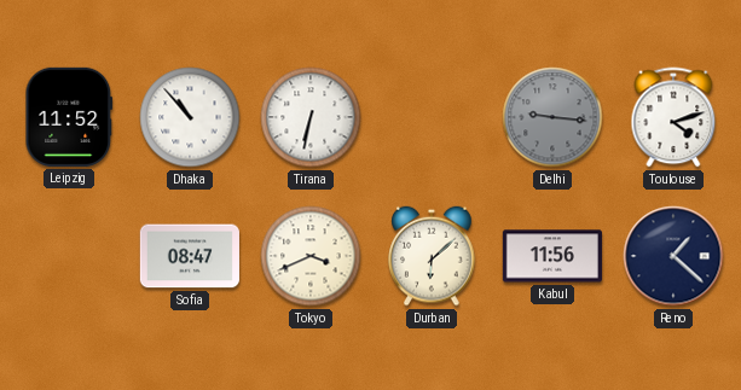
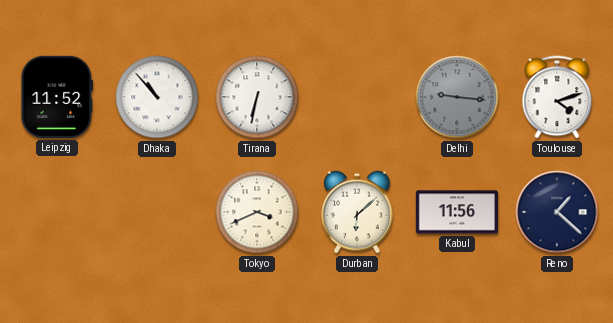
Sofia: 08:47 -> none (190, 256)
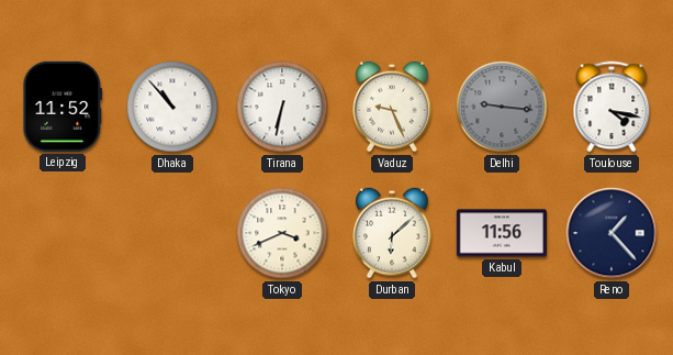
Vaduz: none -> 9:26 (392, 107)
Toulouse: 4:12 -> 4:17 (612, 107)
Reno: 1:22 -> 1:23 (612, 233)
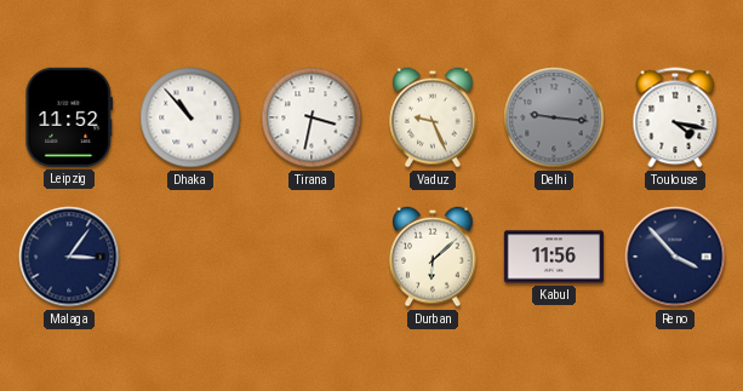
Tirana: 6:32 -> 3:32 (312, 117)
Malaga: none -> 3:06 (69, 257)
Tokyo: 3:41 -> none (282, 233)
Reno: 1:23 -> 3:53 (675, 257)
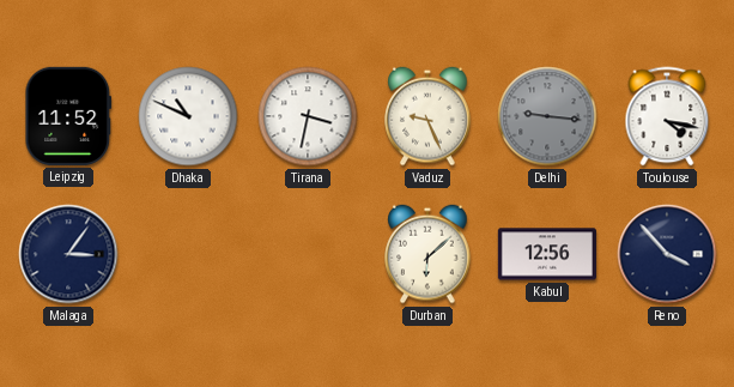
Dhaka: 10:53 -> 10:49 (188, 116)
Kabul: 11:56 -> 12:56 (547, 254)
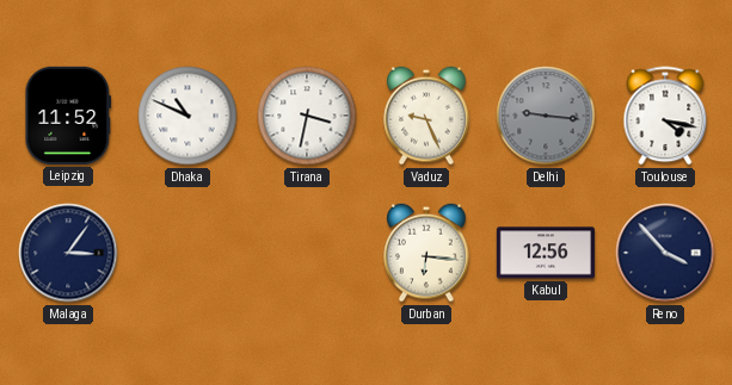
Durban: 6:08 -> 6:16 (426, 253)
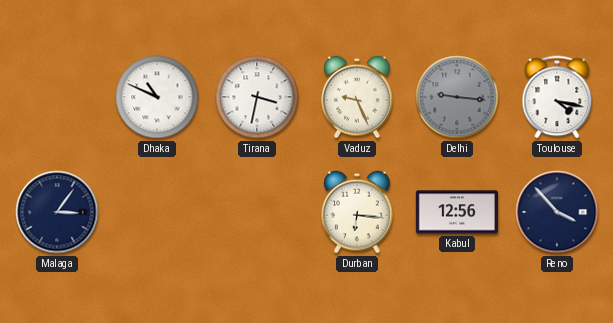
Leipzig: 11:52 -> none (68, 116)
